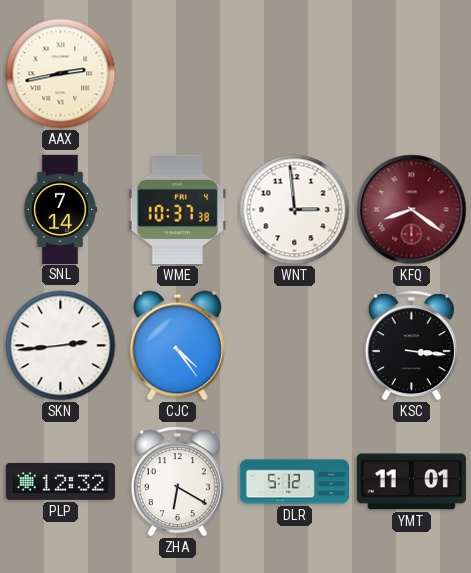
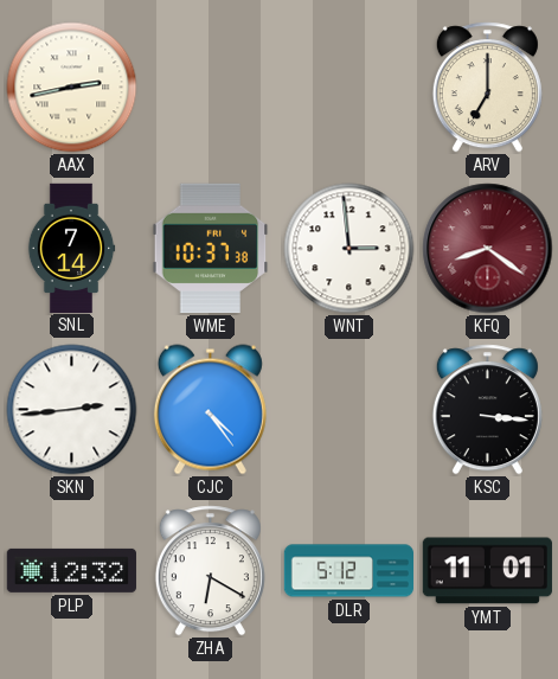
ARV: none -> 7:00 (487, 88)
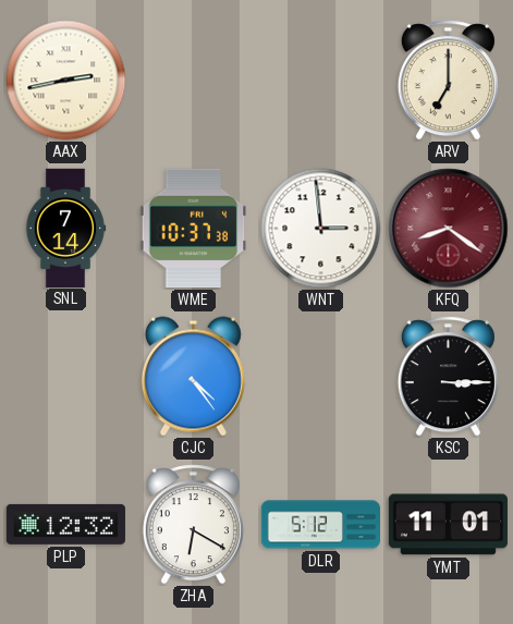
SKN: 2:44 -> none (72, 410)
KSC: 3:16 -> 3:15 (448, 377)
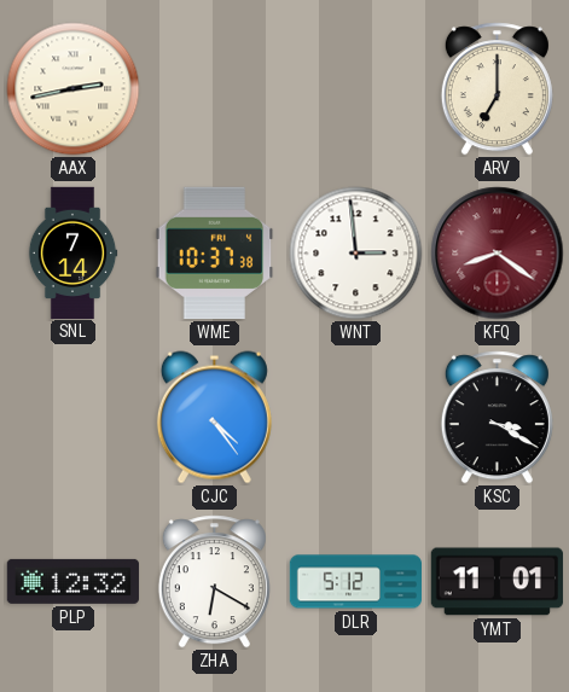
KSC: 3:15 -> 3:20 (497, 418)
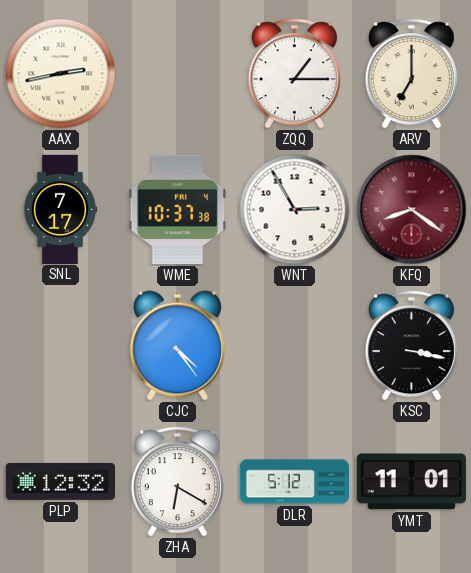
ZQQ: none -> 1:15 (294, 74)
SNL: 7:14 -> 7:17 (60, 209)
WNT: 2:59 -> 2:55 (295, 210)
KSC: 3:20 -> 3:17 (411, 346)
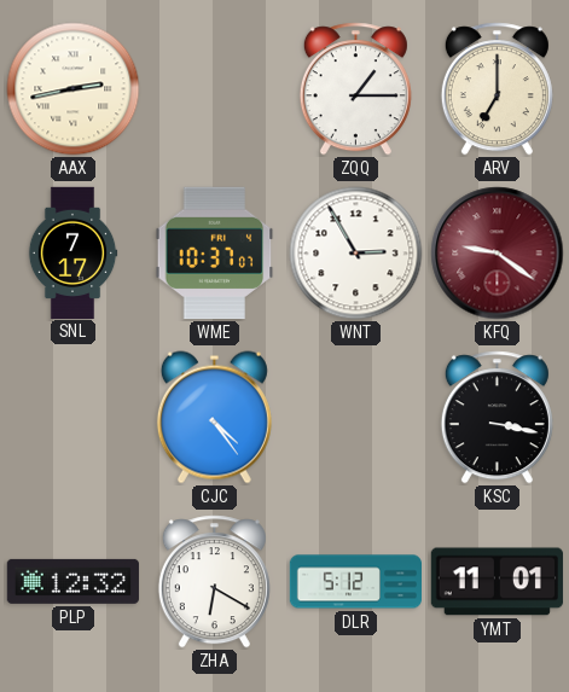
WME: 10:37:38 -> 10:37:07 (215, 252)
KFQ: 8:21 -> 9:21 (498, 254)
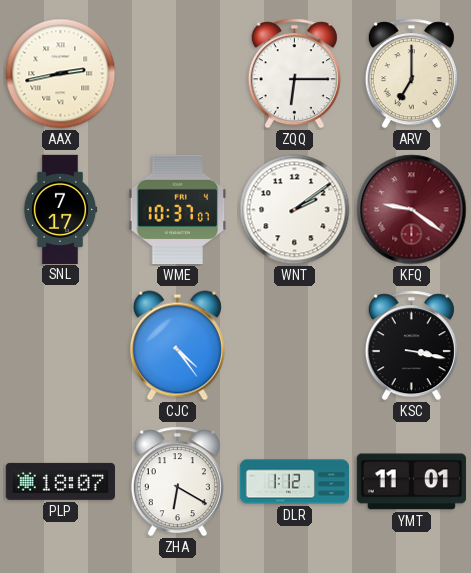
ZQQ: 1:15 -> 6:15 (294, 74)
WNT: 2:55 -> 2:09 (295, 210)
PLP: 12:32 -> 18:07 (60, 481)
DLR: 5:12 -> 1:12 (294, 482)
